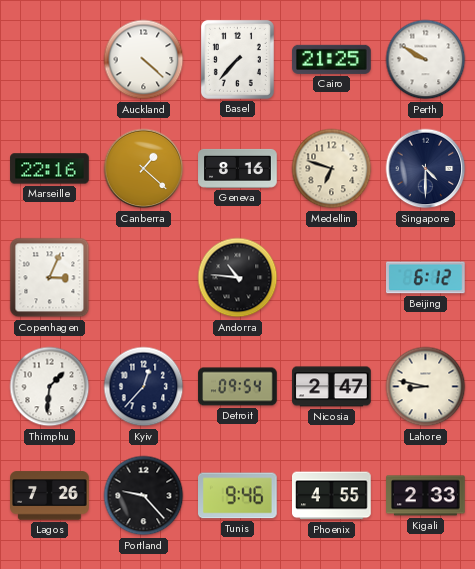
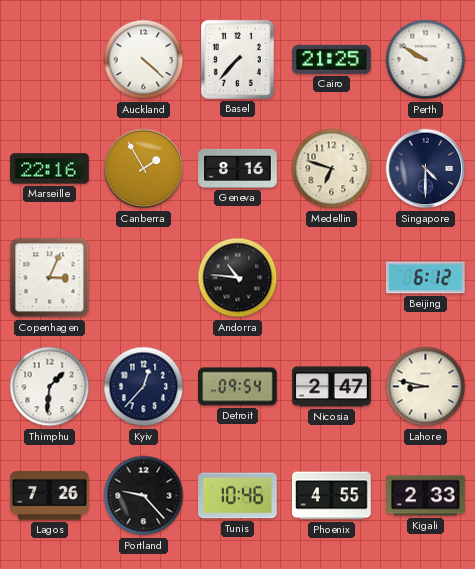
Canberra: 1:22 -> 1:55 (144, 169)
Tunis: 9:46 -> 10:46 (238, 496)
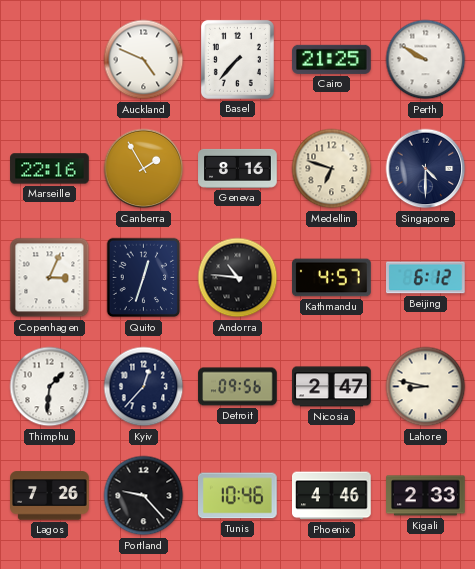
Auckland: 4:22 -> 4:49 (144, 60)
Quito: none -> 12:33 (144, 278)
Kathmandu: none -> 4:57 (332, 278)
Detroit: 09:54 -> 09:56 (238, 387)
Phoenix: 4:55 -> 4:46 (332, 496)
